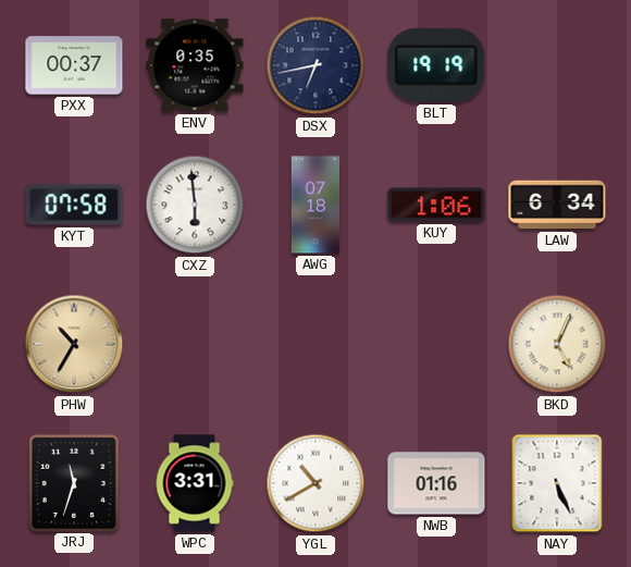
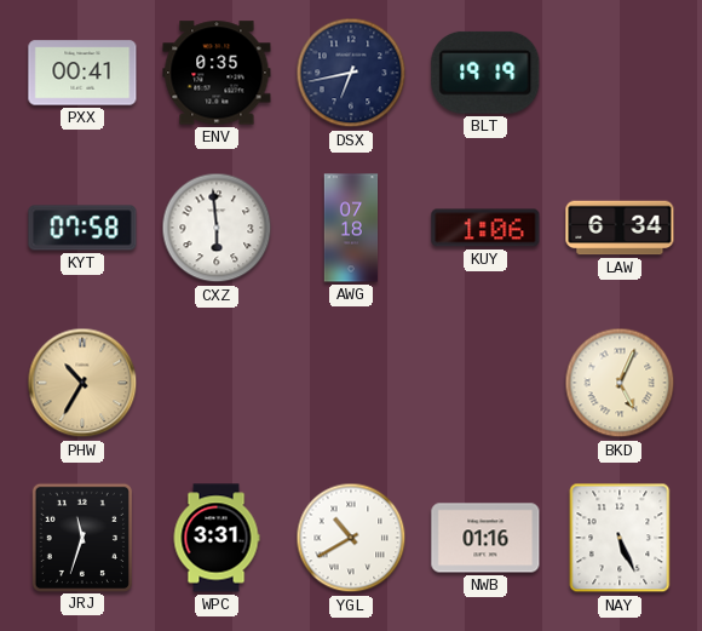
PXX: 00:37 -> 00:41 (82, 73)
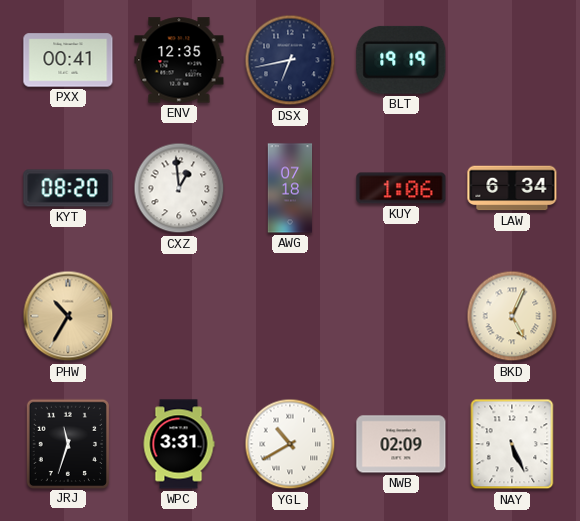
ENV: 0:35 -> 12:35 (179, 60)
KYT: 07:58 -> 08:20 (68, 188)
CXZ: 5:59 -> 12:59 (179, 188)
NWB: 01:16 -> 02:09 (401, 444)
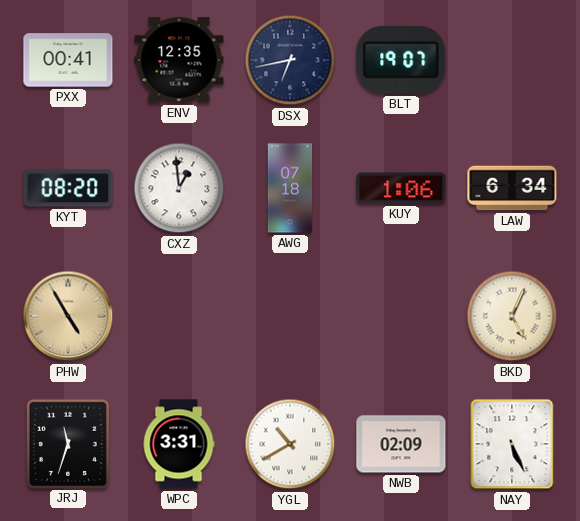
BLT: 19:19 -> 19:07 (401, 60)
PHW: 10:35 -> 4:55 (68, 316)
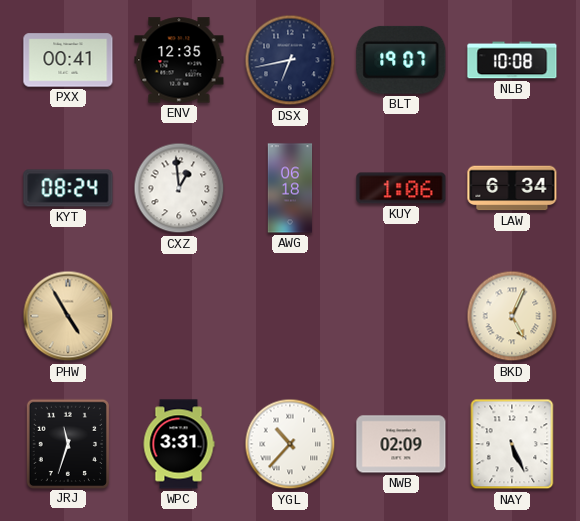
NLB: none -> 10:08 (512, 60)
KYT: 08:20 -> 08:24 (68, 188)
AWG: 07:18 -> 06:18 (290, 188)
YGL: 10:40 -> 10:37 (290, 444)
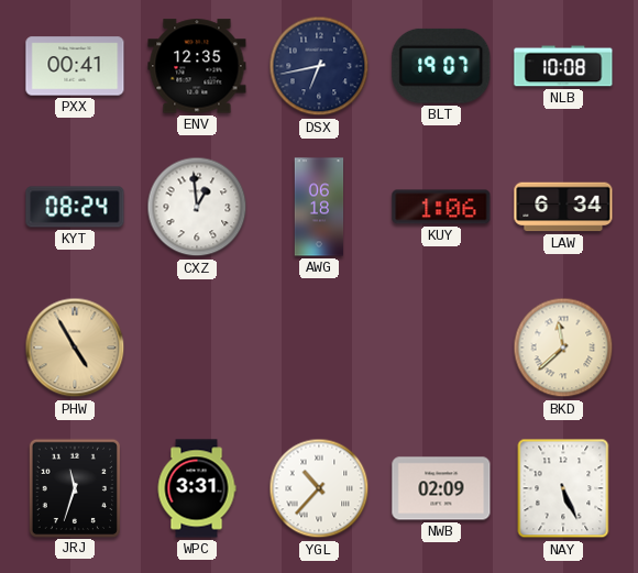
BKD: 5:04 -> 11:38 (563, 348)
